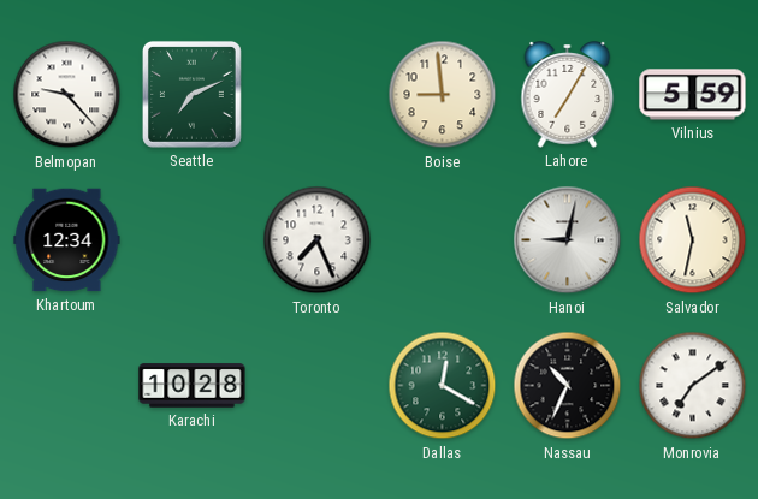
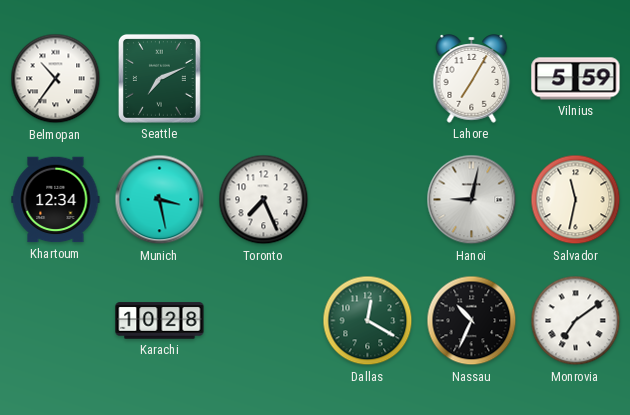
Belmopan: 9:23 -> 10:36 (56, 79)
Boise: 8:59 -> none (443, 95)
Munich: none -> 3:28 (160, 200)
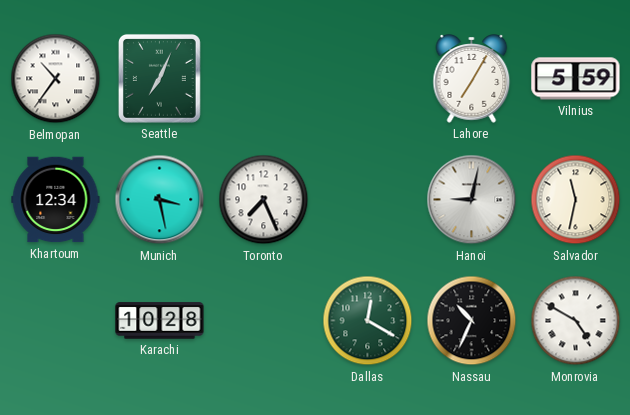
Seattle: 7:11 -> 7:04 (159, 78)
Monrovia: 7:09 -> 4:50 (576, 321)
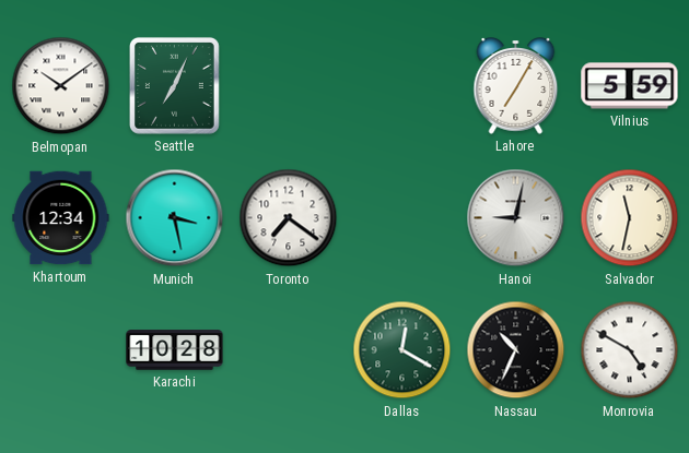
Belmopan: 10:36 -> 10:09 (61, 86)
Toronto: 7:26 -> 7:21 (289, 218)
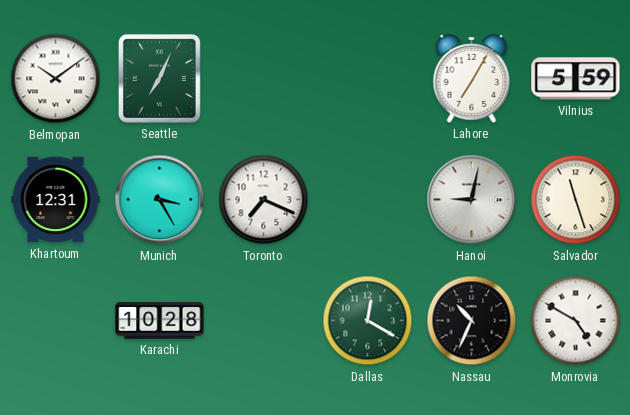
Khartoum: 12:34 -> 12:31 (56, 200)
Munich: 3:28 -> 3:25 (160, 200)
Toronto: 7:21 -> 7:19 (264, 200)
Salvador: 11:32 -> 11:27 (576, 200)
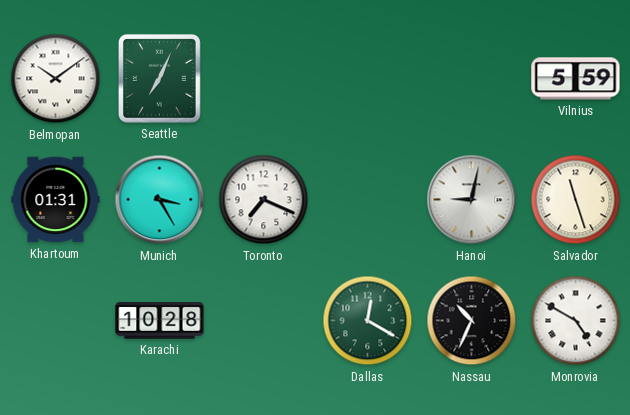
Lahore: 7:05 -> none (472, 79)
Khartoum: 12:31 -> 01:31 (56, 200)
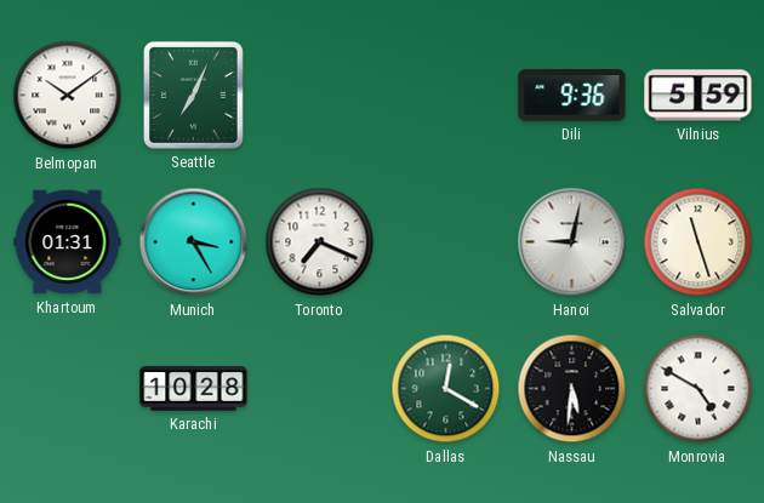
Dili: none -> 9:36 (572, 96)
Nassau: 10:34 -> 5:31 (572, 389)
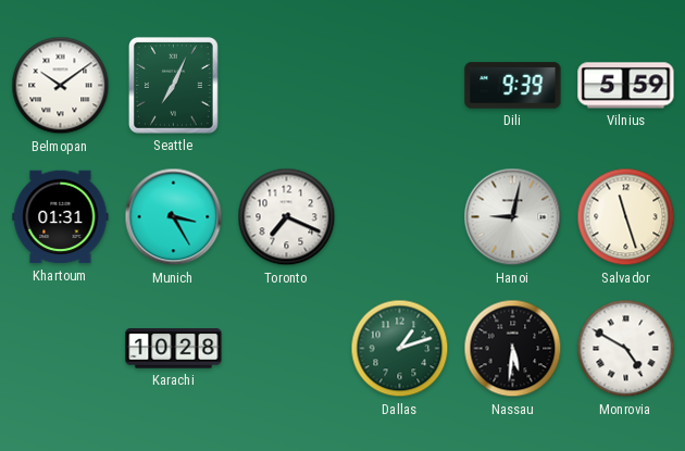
Dili: 9:36 -> 9:39 (513, 86)
Dallas: 12:20 -> 1:12 (400, 349)
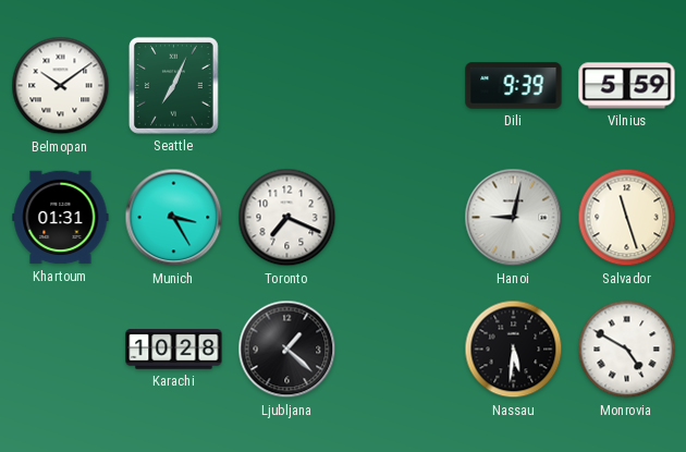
Ljubljana: none -> 1:22 (287, 350)
Dallas: 1:12 -> none (400, 349)
